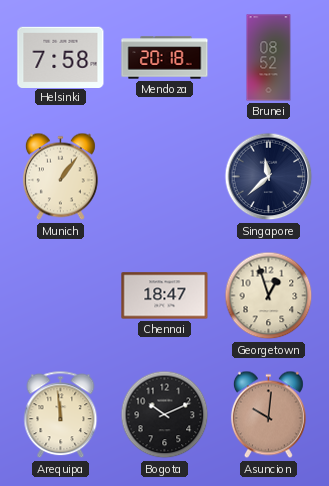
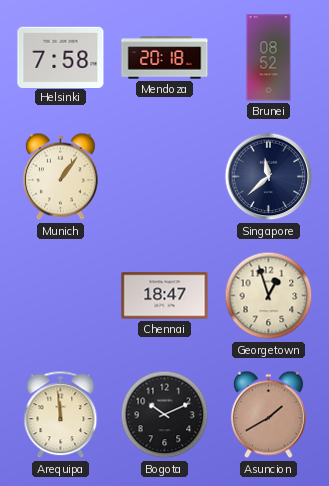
Asuncion: 10:01 -> 1:40 (268, 415)
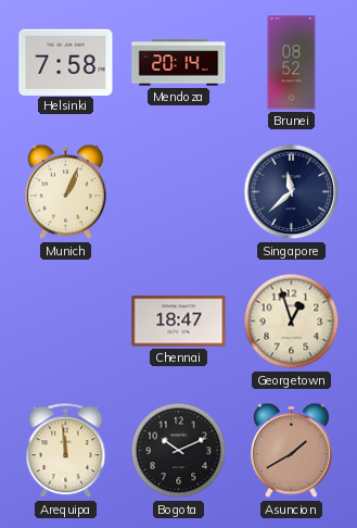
Mendoza: 20:18 -> 20:14 (179, 63)
Munich: 1:06 -> 1:04 (65, 192)
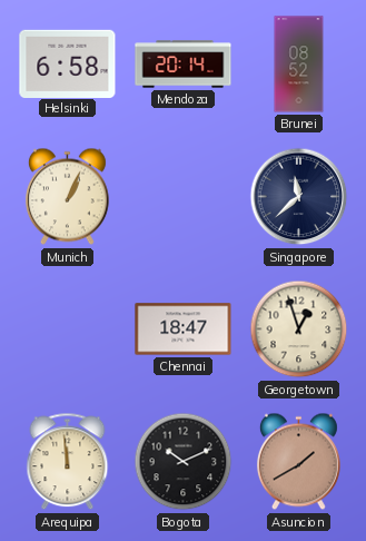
Helsinki: 7:58 -> 6:58 (68, 63)
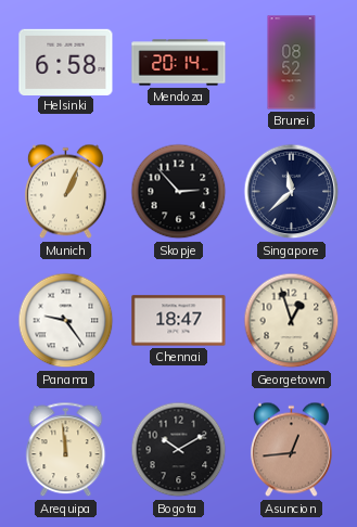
Skopje: none -> 2:53 (179, 192)
Panama: none -> 9:24 (66, 321)
Bogota: 10:11 -> 10:10 (179, 450)
Asuncion: 1:40 -> 12:44 (291, 450)
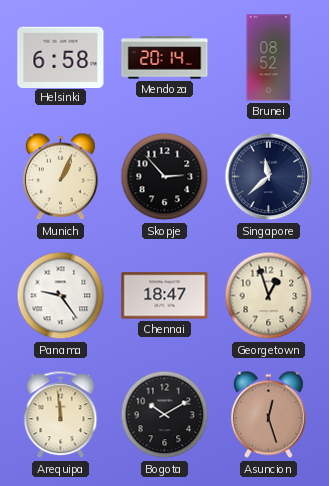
Asuncion: 12:44 -> 12:27 (268, 415)
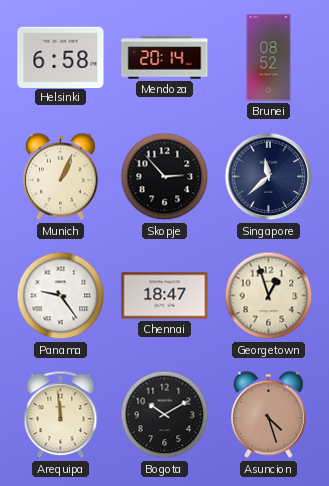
Asuncion: 12:27 -> 4:27 (268, 415)
